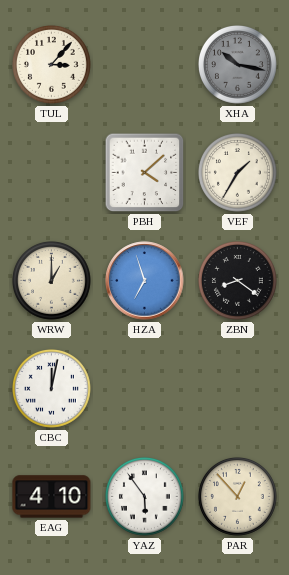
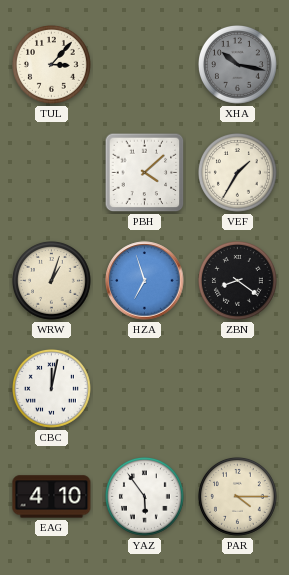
WRW: 1:00 -> 1:03 (52, 281)
PAR: 12:53 -> 4:15 (238, 497)
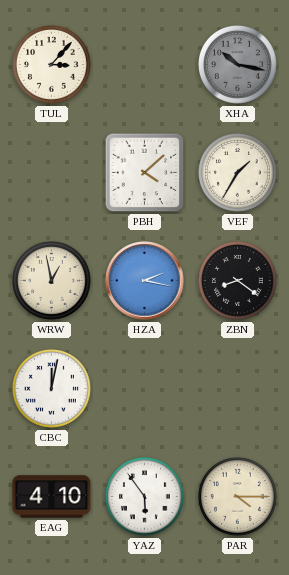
WRW: 1:03 -> 12:58 (52, 281)
HZA: 6:57 -> 2:17 (145, 281)
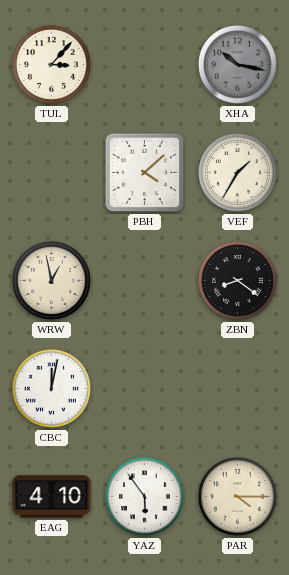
HZA: 2:17 -> none (145, 281)
